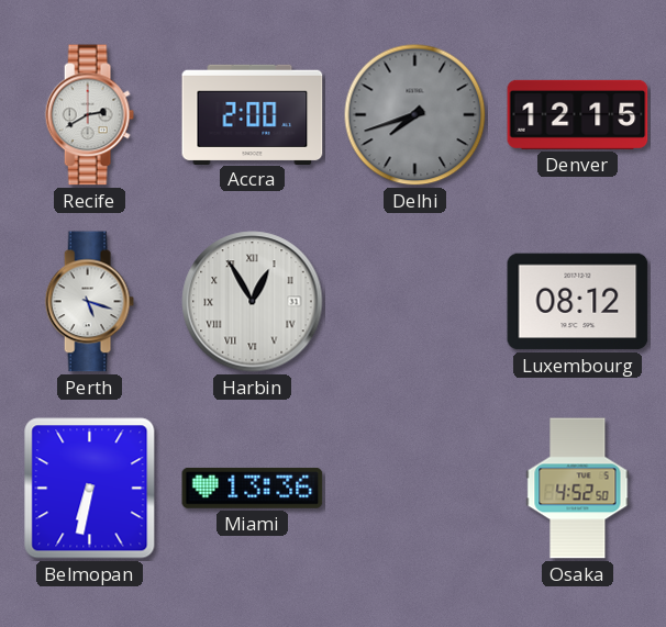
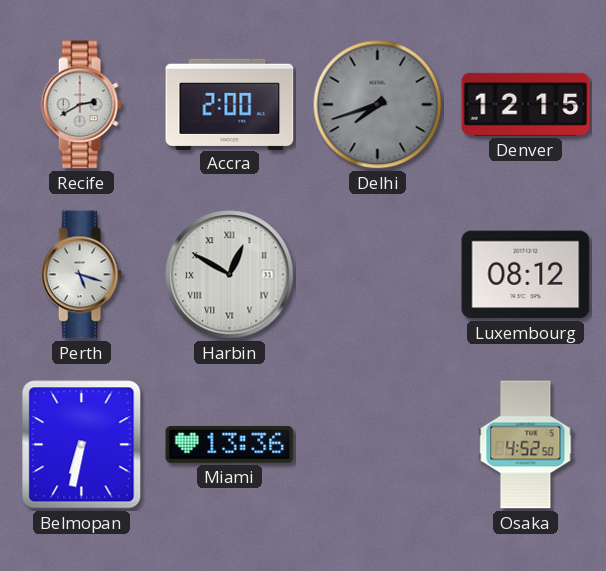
Harbin: 12:55 -> 12:50 (230, 275)
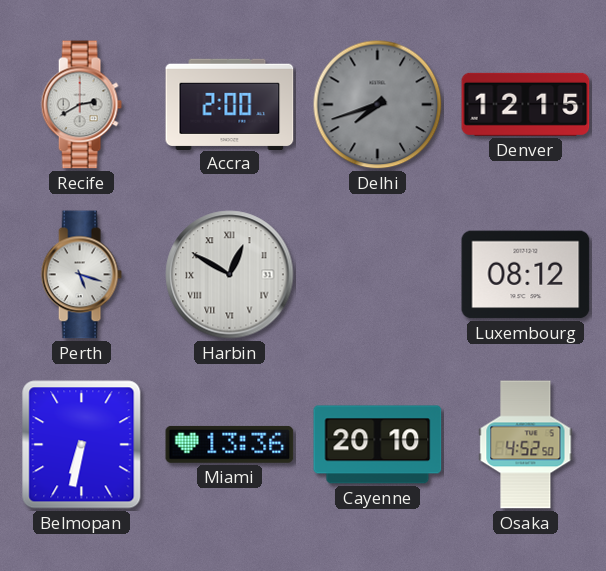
Cayenne: none -> 20:10 (378, 445)
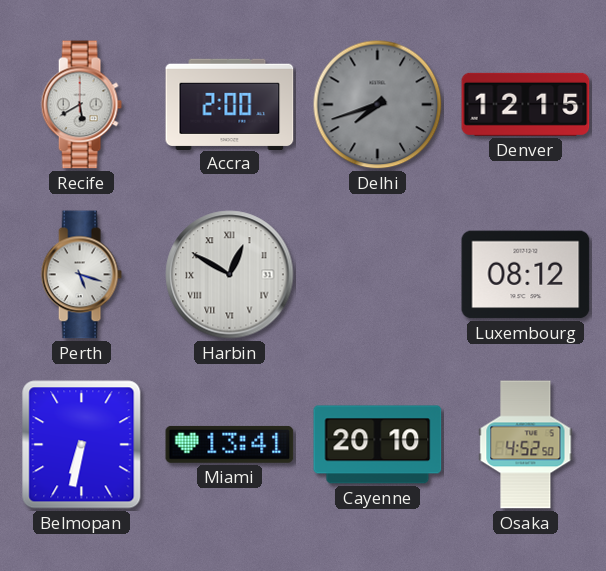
Recife: 2:40 -> 5:40 (81, 105)
Miami: 13:36 -> 13:41 (230, 444)
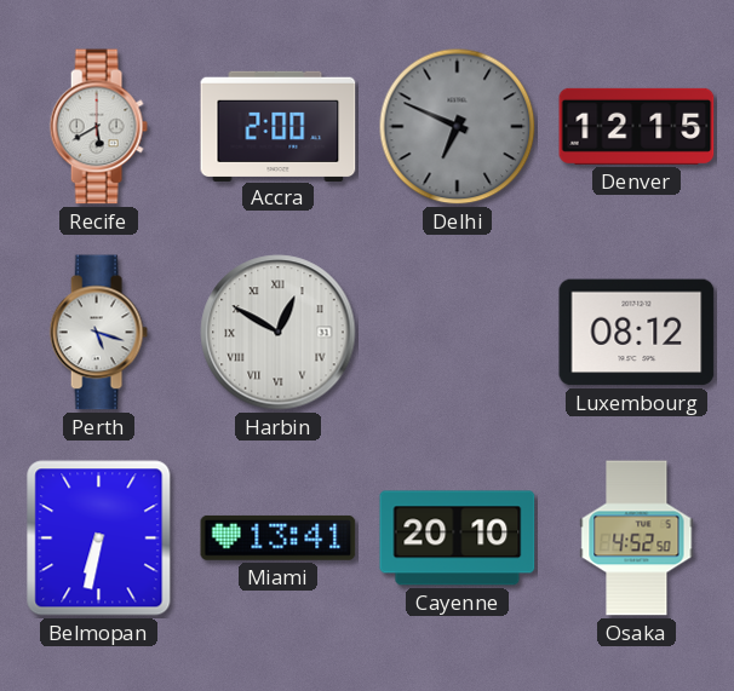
Delhi: 7:42 -> 6:49 (458, 127)
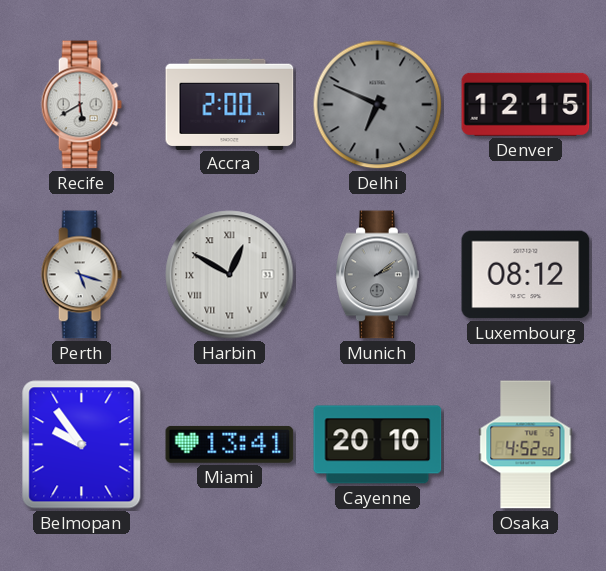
Munich: none -> 2:09 (378, 275)
Belmopan: 6:32 -> 9:54 (82, 445)
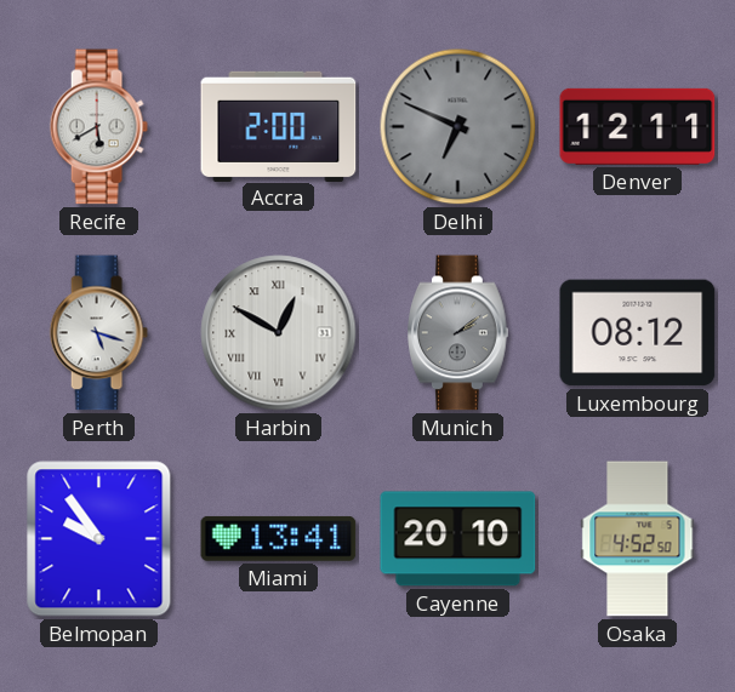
Denver: 12:15 -> 12:11 (638, 126)
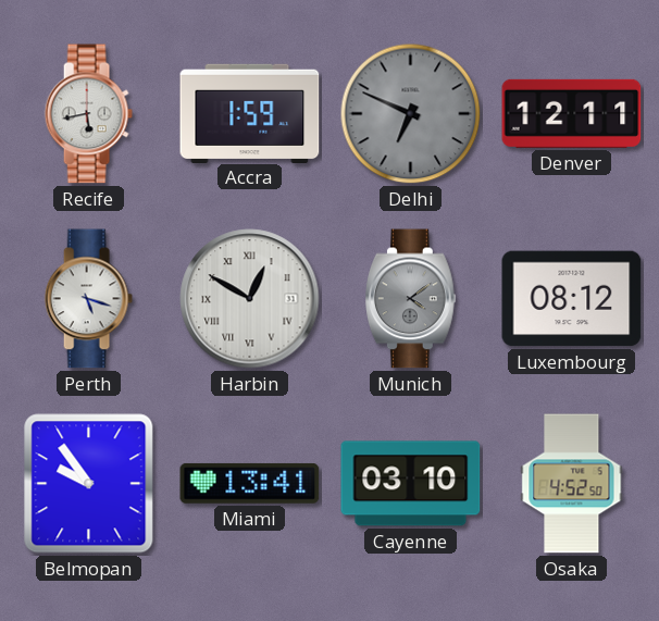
Recife: 5:40 -> 5:43 (88, 114)
Accra: 2:00 -> 1:59 (250, 113)
Munich: 2:09 -> 4:09 (411, 299)
Cayenne: 20:10 -> 03:10 (411, 484)
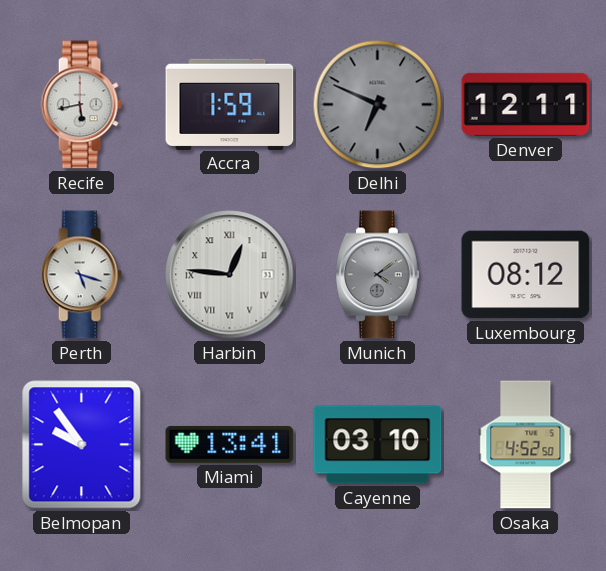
Harbin: 12:50 -> 12:46 (230, 275)
